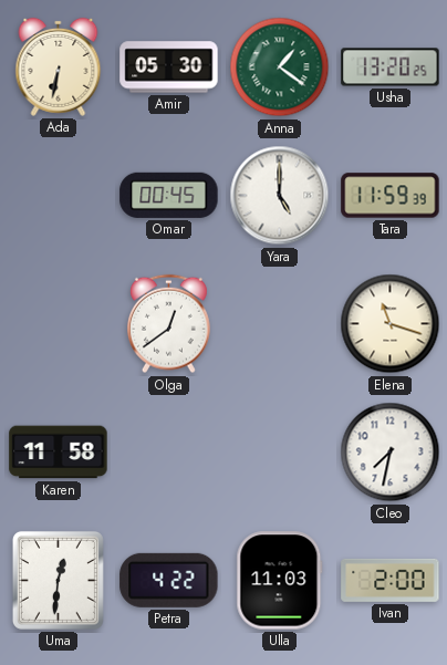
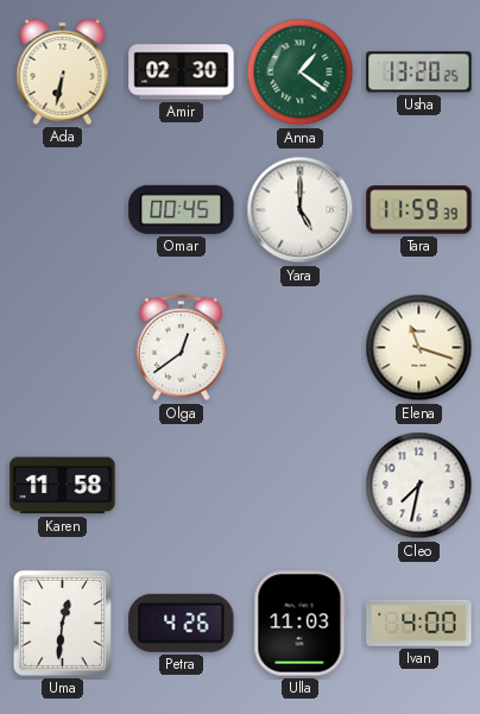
Amir: 05:30 -> 02:30 (182, 72)
Petra: 4:22 -> 4:26 (182, 623)
Ivan: 2:00 -> 4:00 (419, 623)
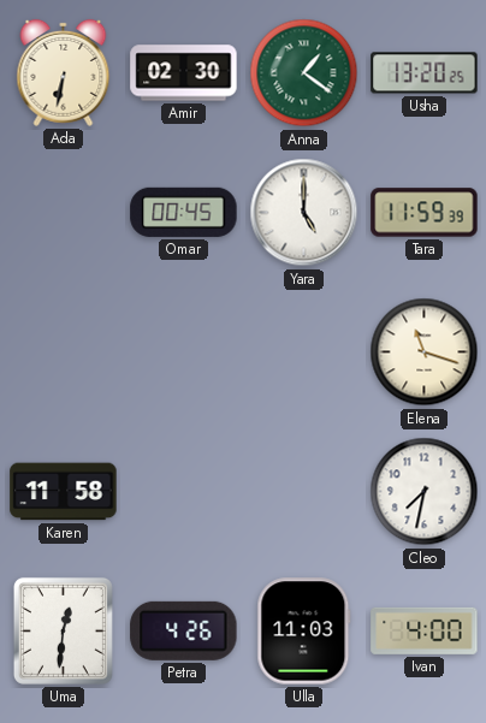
Olga: 12:39 -> none (182, 348)
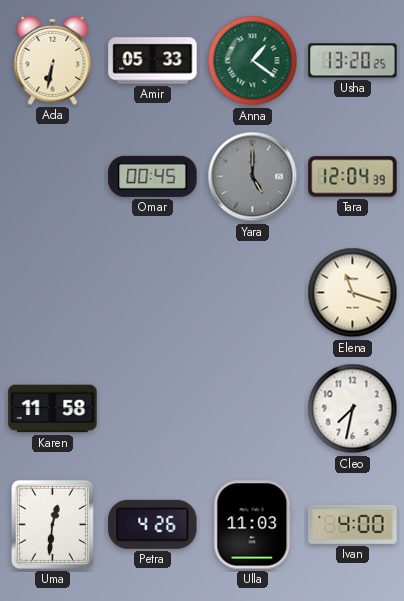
Amir: 02:30 -> 05:33 (153, 61)
Yara dial: white -> grey (253, 177)
Tara: 11:59 -> 12:04 (353, 177)
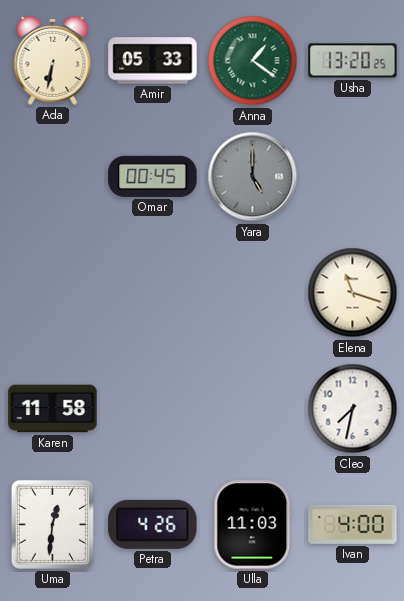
Tara: 12:04 -> none (353, 177)
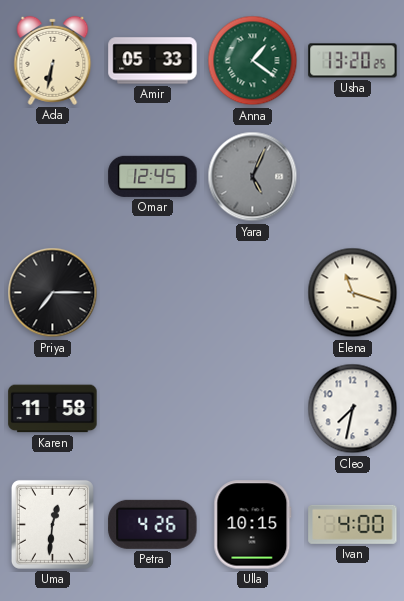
Omar: 00:45 -> 12:45 (153, 176)
Yara: 5:00 -> 5:04 (253, 177)
Priya: none -> 7:15 (53, 293)
Ulla: 11:03 -> 10:15 (253, 525)
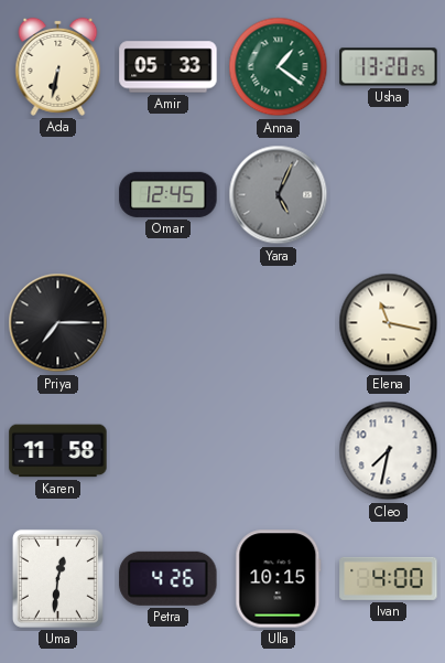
Elena: 11:18 -> 11:17 (389, 323)
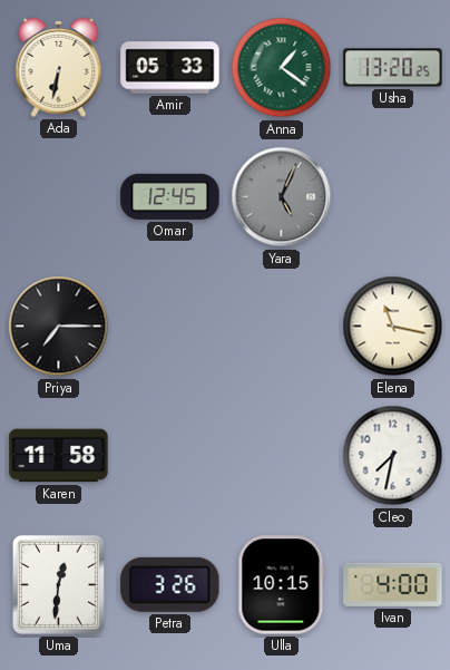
Petra: 4:26 -> 3:26 (170, 584)
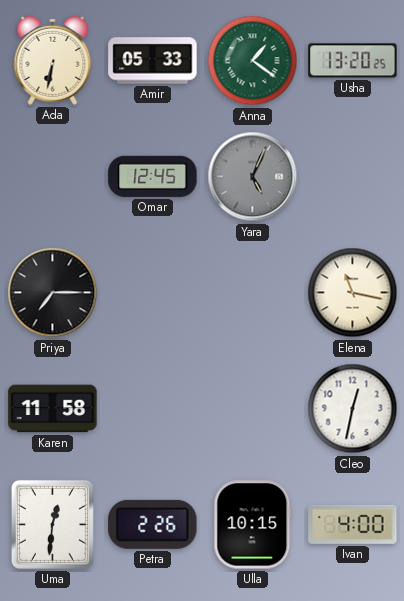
Cleo: 7:32 -> 12:32 (353, 409)
Petra: 3:26 -> 2:26 (153, 524)
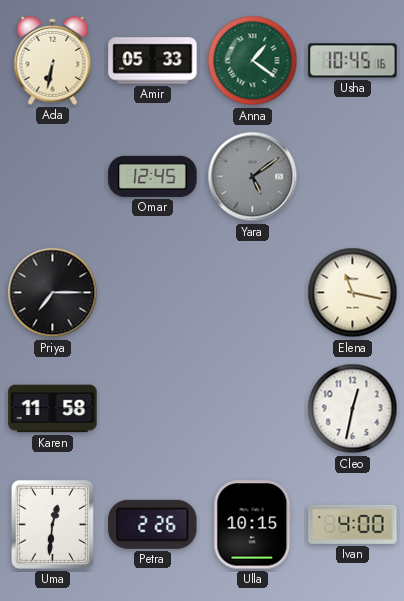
Usha: 13:20 -> 10:45 (353, 61)
Yara: 5:04 -> 5:09 (253, 177)
